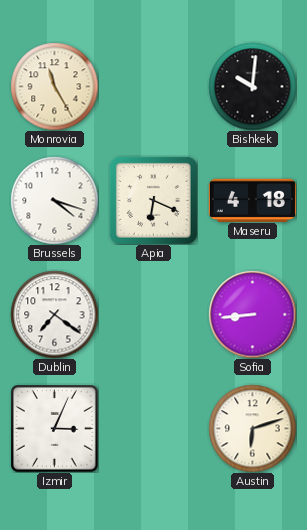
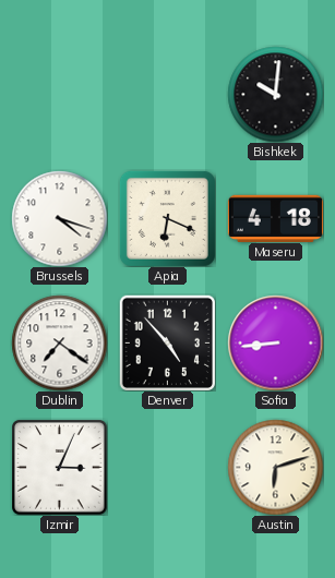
Monrovia: 11:25 -> none (54, 86)
Denver: none -> 4:53 (167, 342)
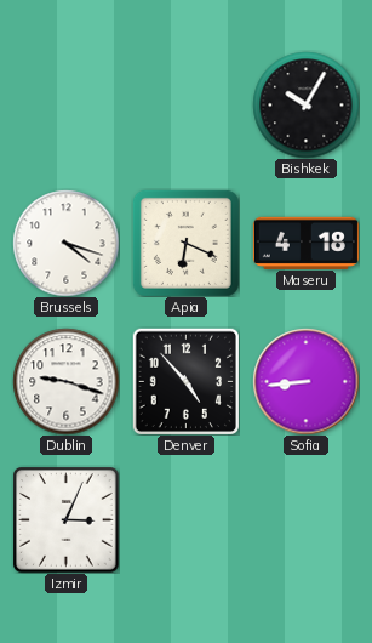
Bishkek: 10:01 -> 10:05 (305, 104)
Dublin: 7:21 -> 9:18 (65, 381)
Austin: 6:12 -> none (275, 467)
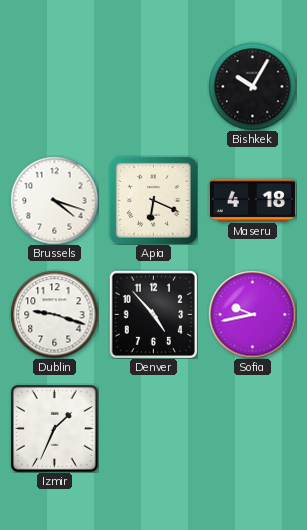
Sofia: 8:44 -> 9:43 (252, 314)
Izmir: 3:04 -> 1:34 (55, 429)
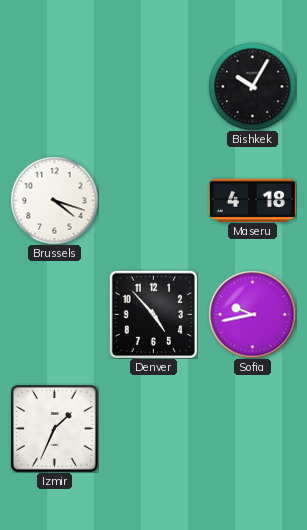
Apia: 6:19 -> none (153, 200)
Dublin: 9:18 -> none (54, 314)
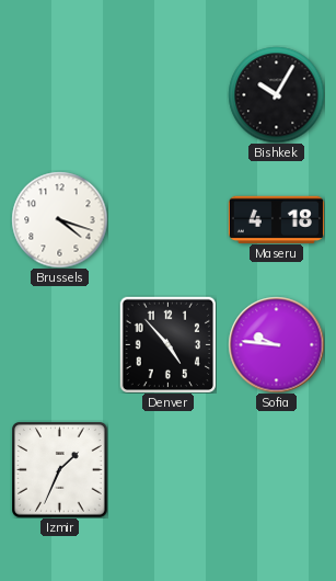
Sofia: 9:43 -> 9:46 (276, 344)
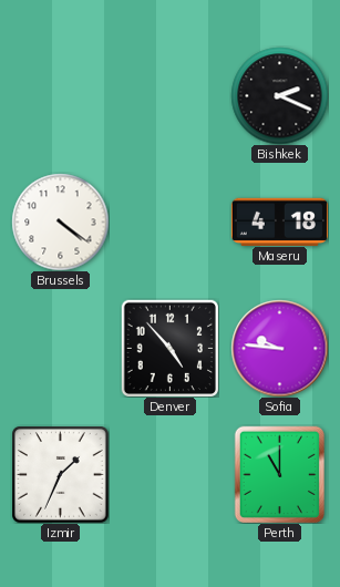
Bishkek: 10:05 -> 2:19 (279, 95)
Brussels: 4:18 -> 4:21 (60, 222)
Perth: none -> 11:00 (279, 474)
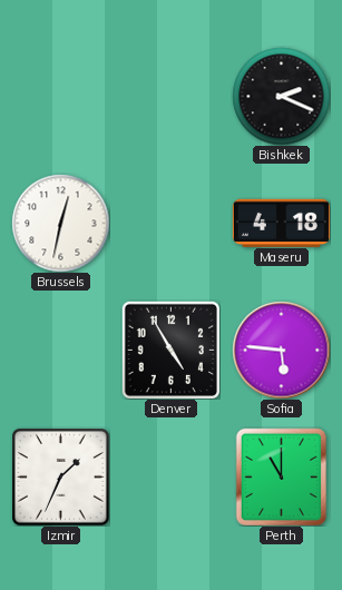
Brussels: 4:21 -> 12:32 (60, 223)
Denver: 4:53 -> 4:55 (170, 350)
Sofia: 9:46 -> 5:46 (281, 350)
